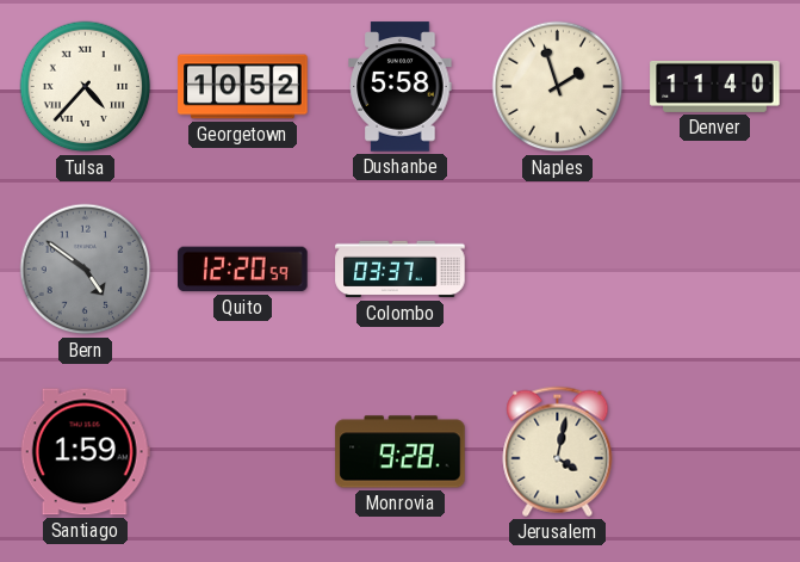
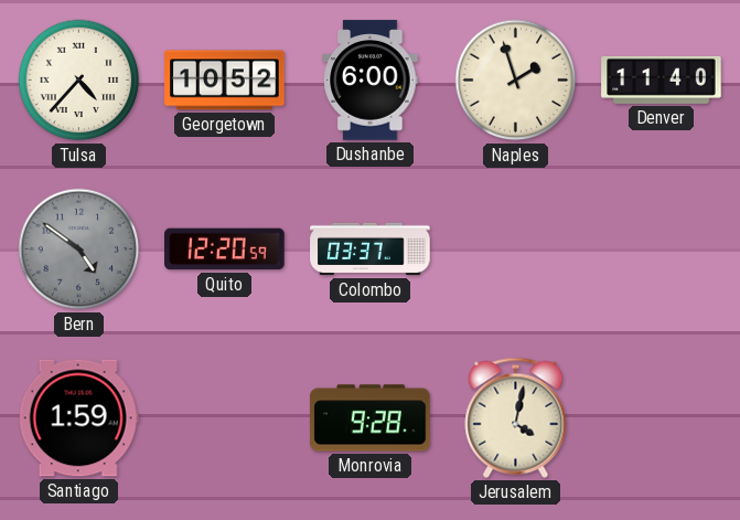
Dushanbe: 5:58 -> 6:00 (371, 81)
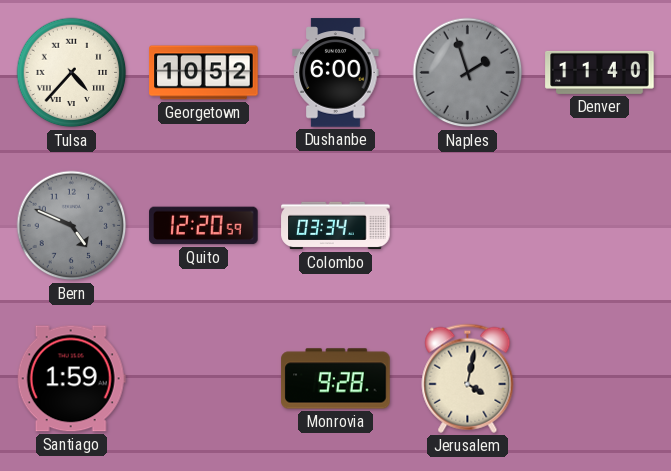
Naples dial: cream -> grey (468, 73)
Bern: 4:51 -> 4:49 (72, 226)
Colombo: 03:37 -> 03:34 (336, 226)
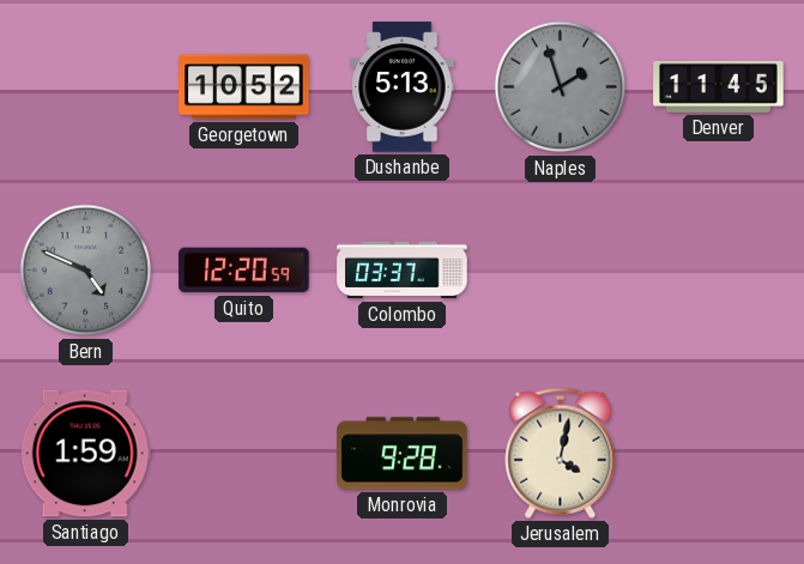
Tulsa: 4:37 -> none (72, 73)
Dushanbe: 6:00 -> 5:13 (403, 87)
Denver: 11:40 -> 11:45 (719, 86)
Colombo: 03:34 -> 03:37 (403, 271)
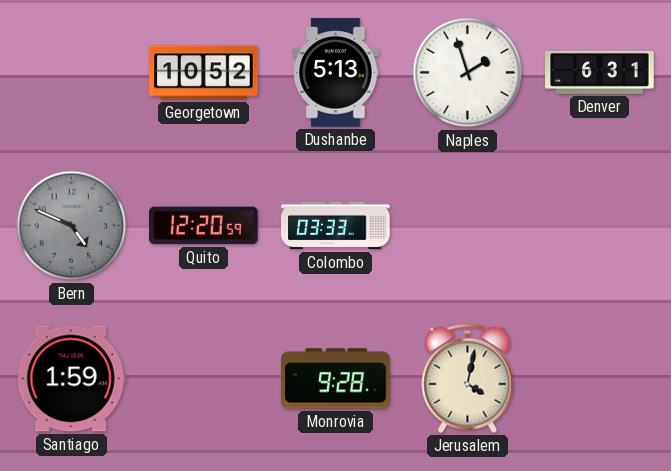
Naples dial: grey -> white (468, 73)
Denver: 11:45 -> 6:31 (600, 72)
Colombo: 03:37 -> 03:33 (336, 226)
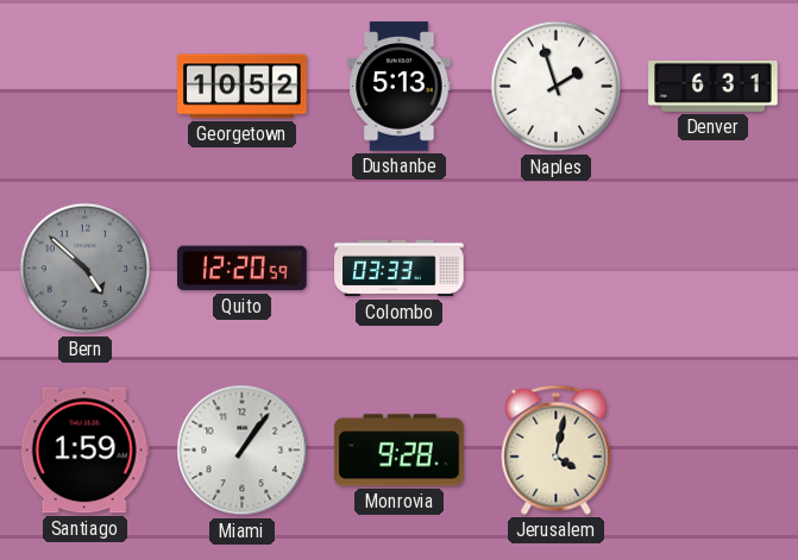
Bern: 4:49 -> 4:52 (86, 269)
Miami: none -> 1:06 (243, 451)
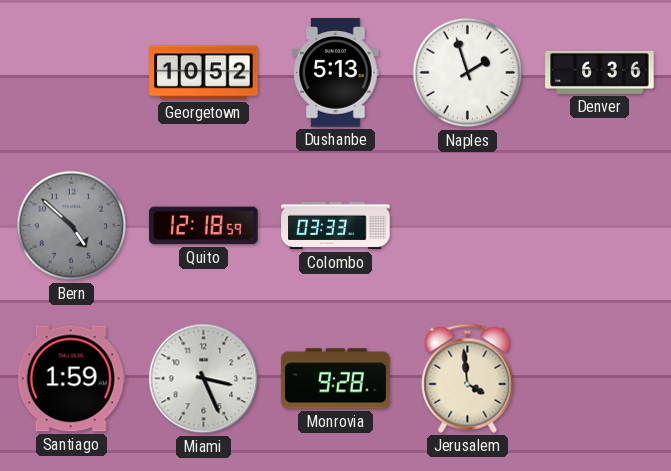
Denver: 6:31 -> 6:36 (600, 72)
Quito: 12:20 -> 12:18 (204, 226)
Miami: 1:06 -> 3:26 (204, 379)
Jerusalem: 4:02 -> 3:59 (468, 378)
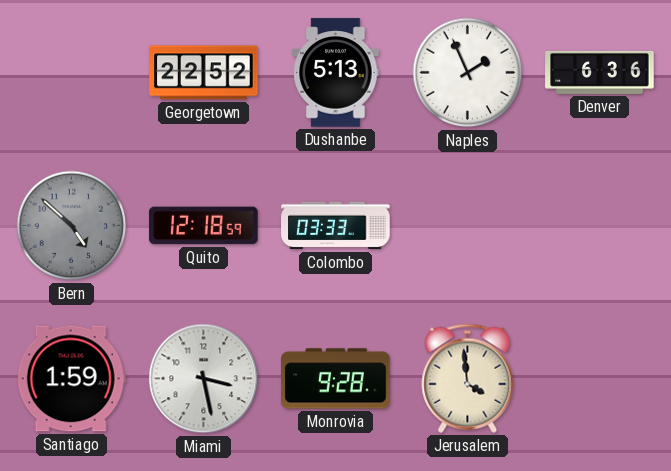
Georgetown: 10:52 -> 22:52 (204, 73)
Naples: 1:57 -> 1:56 (468, 73)
Miami: 3:26 -> 3:28 (204, 379)
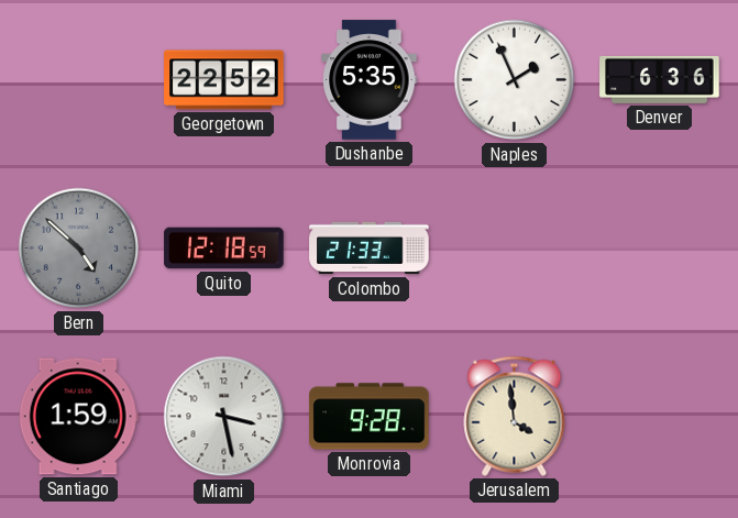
Dushanbe: 5:13 -> 5:35 (370, 80)
Colombo: 03:33 -> 21:33 (370, 249)
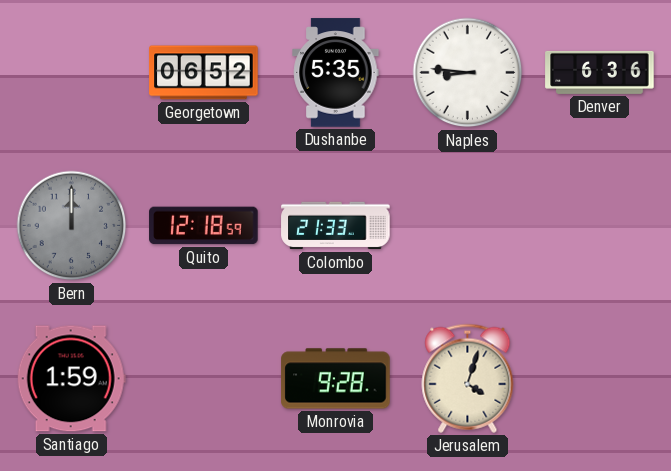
Georgetown: 22:52 -> 06:52 (204, 73)
Naples: 1:56 -> 8:46 (468, 73)
Bern: 4:52 -> 12:00 (72, 226)
Miami: 3:28 -> none (224, 417)
Jerusalem: 3:59 -> 4:03 (468, 378)
